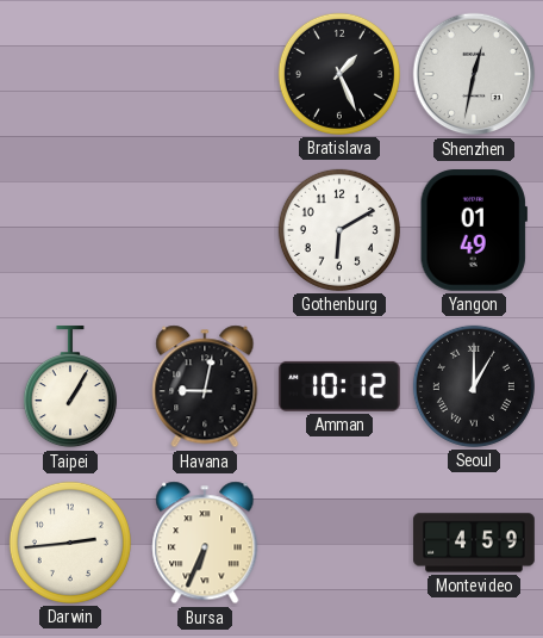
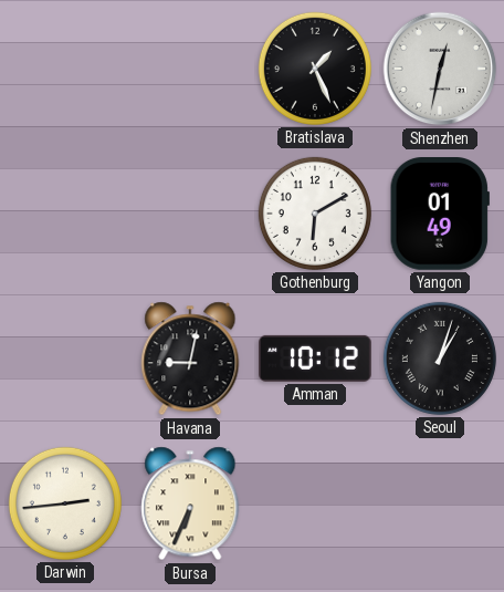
Taipei: 1:05 -> none (70, 388)
Seoul: 1:00 -> 1:03 (440, 359)
Montevideo: 4:59 -> none (474, 543)
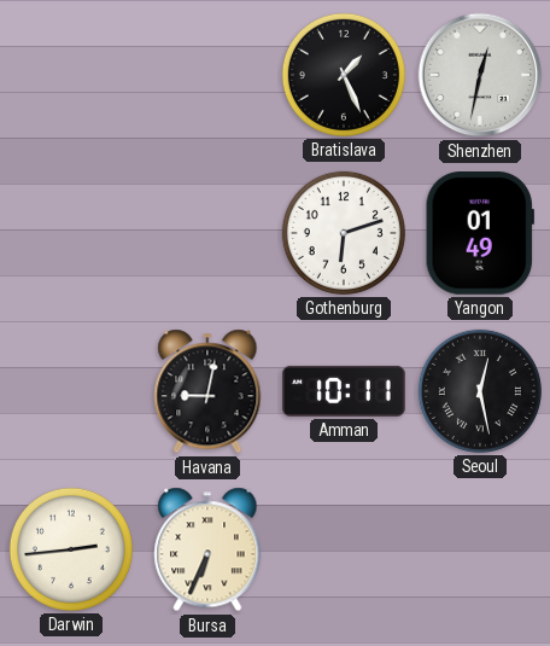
Gothenburg: 6:10 -> 6:12 (344, 233)
Amman: 10:12 -> 10:11 (345, 391)
Seoul: 1:03 -> 12:28 (480, 391)
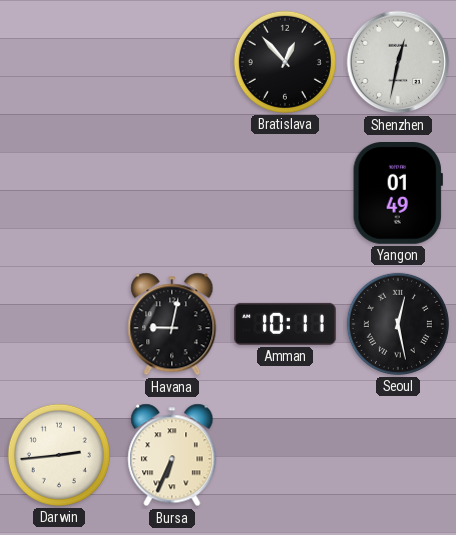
Bratislava: 1:26 -> 12:53 (285, 62)
Gothenburg: 6:12 -> none (344, 233)
